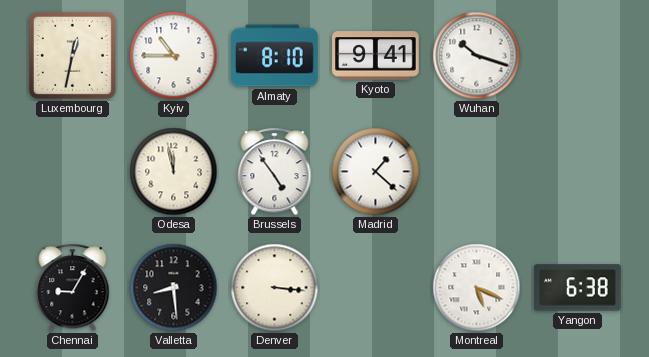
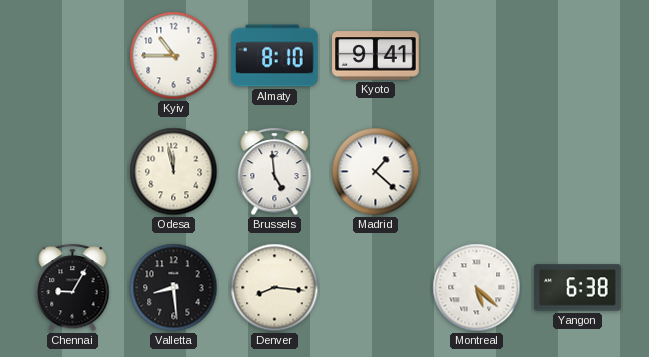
Luxembourg: 12:32 -> none (72, 55)
Wuhan: 10:18 -> none (477, 56)
Brussels: 4:54 -> 4:59 (275, 172)
Denver: 3:16 -> 8:16 (275, 288)
Montreal: 5:19 -> 5:22 (477, 288)
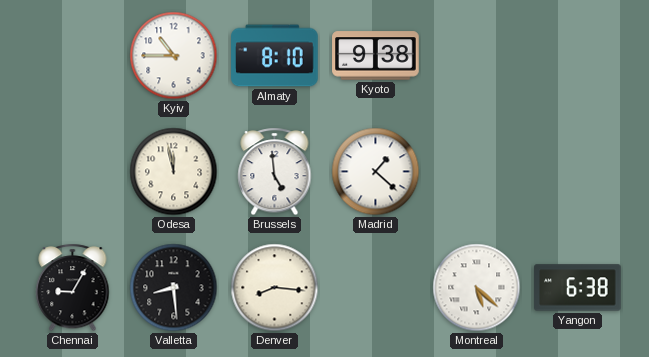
Kyoto: 9:41 -> 9:38 (376, 56)
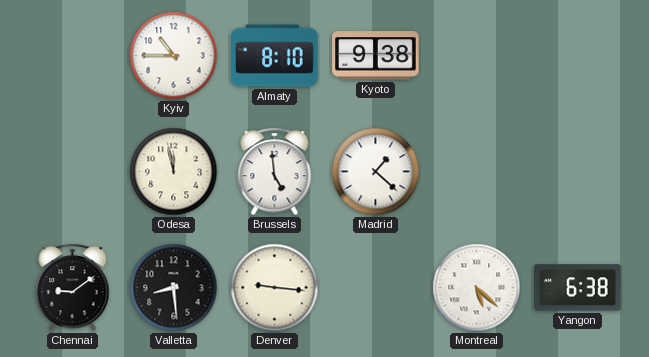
Chennai: 9:05 -> 9:09 (73, 288)
Denver: 8:16 -> 9:16 (275, 288)
